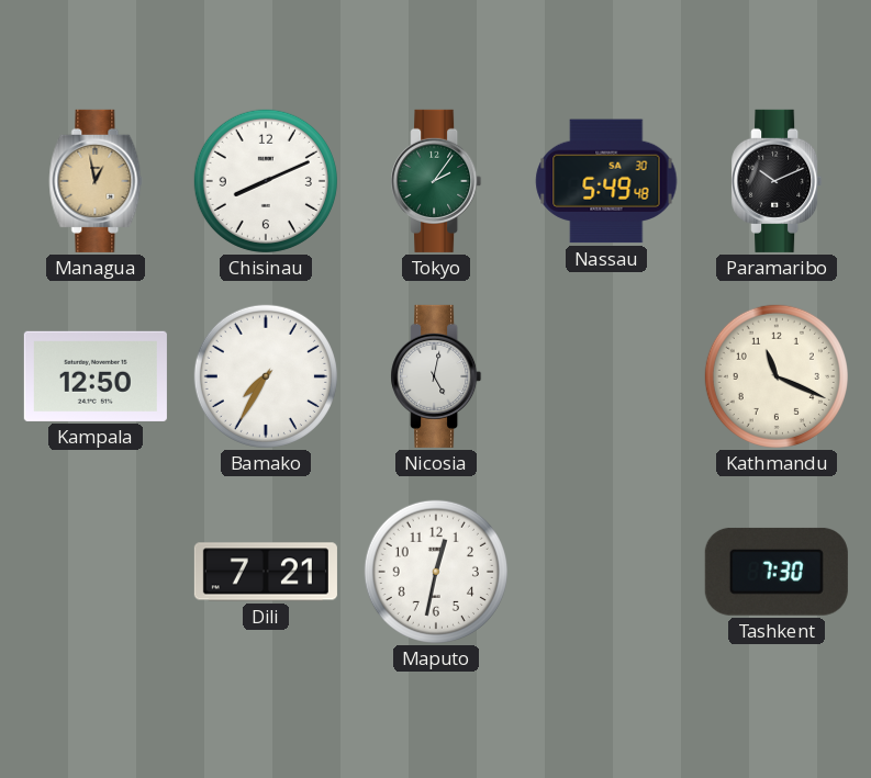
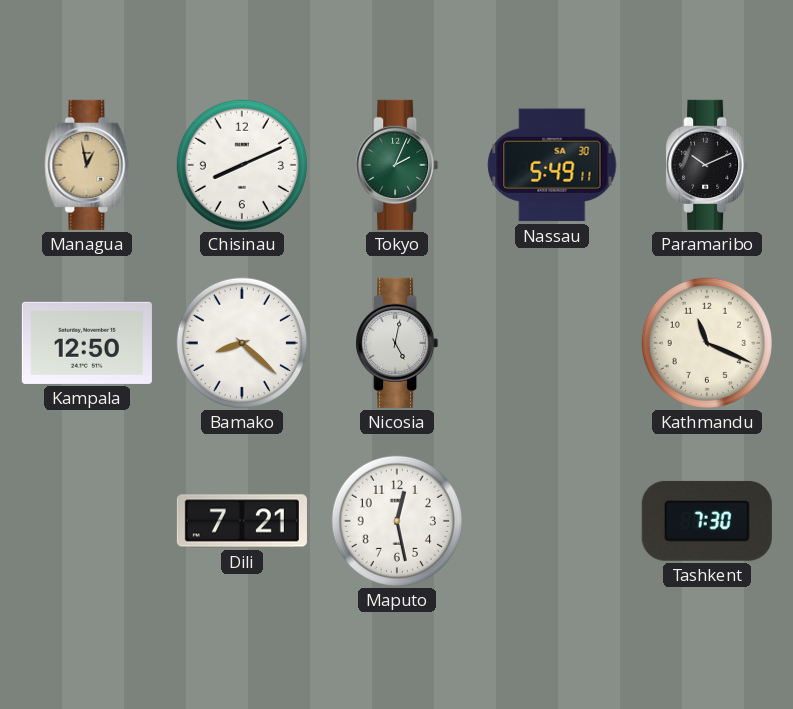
Tokyo: 2:06 -> 2:04 (397, 165)
Nassau: 5:49:48 -> 5:49:11 (552, 165)
Bamako: 7:35 -> 8:22 (242, 343)
Maputo: 12:32 -> 12:28 (397, 521)
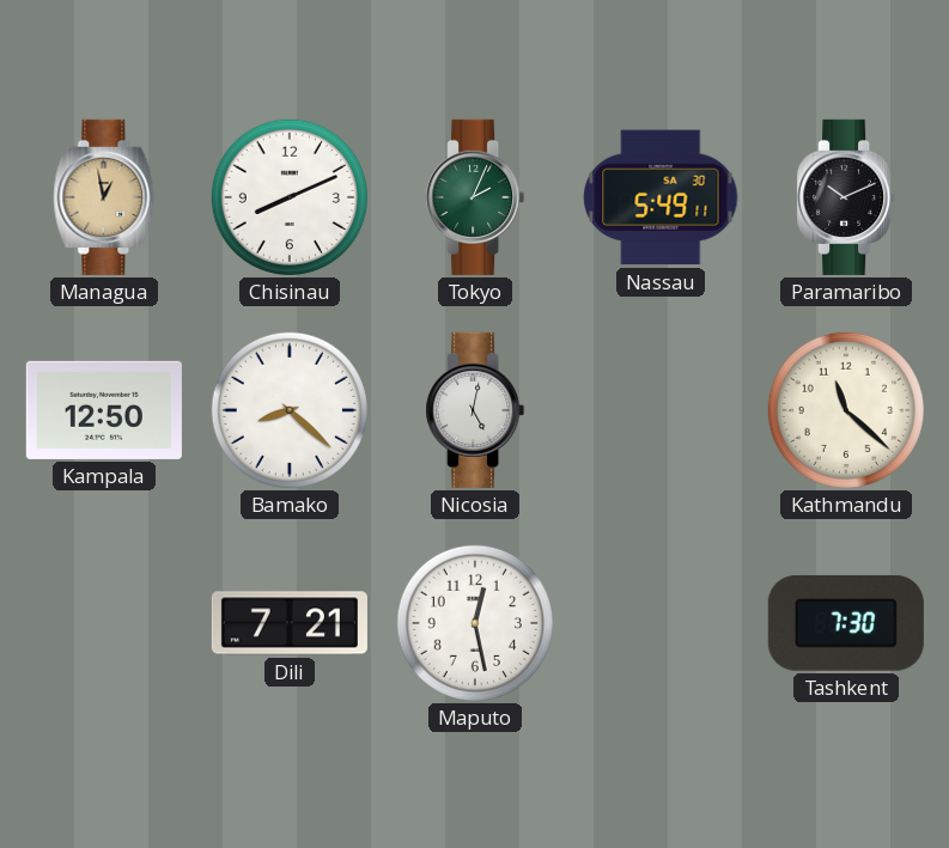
Kathmandu: 11:19 -> 11:22 (846, 410)
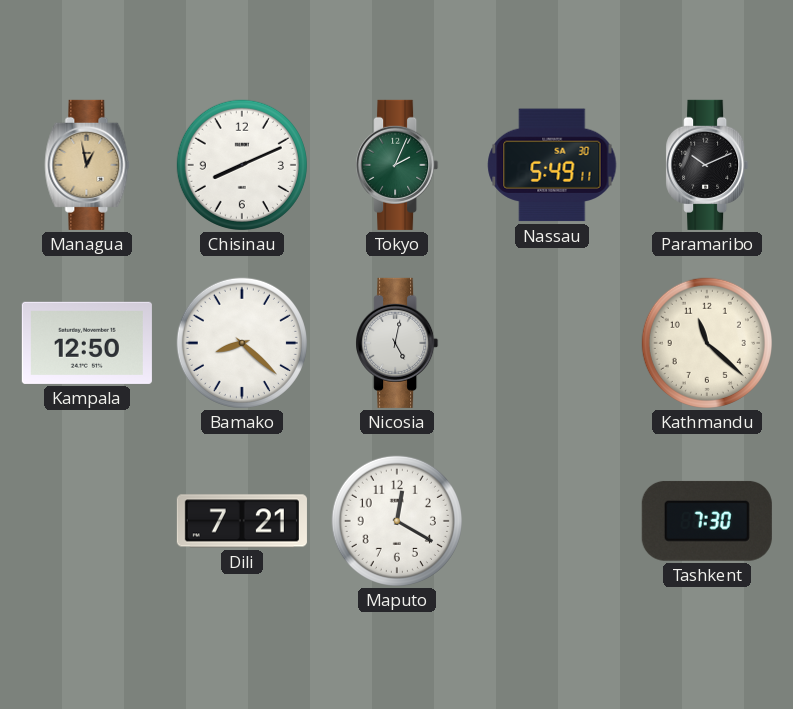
Maputo: 12:28 -> 12:20 (397, 521)
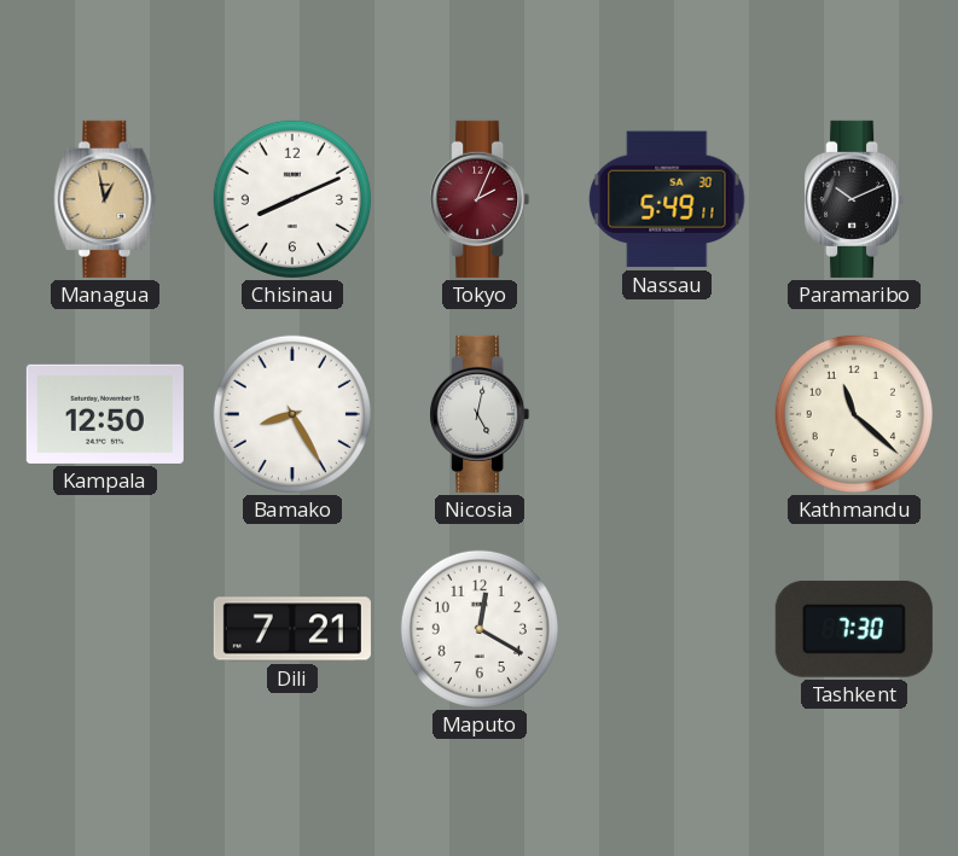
Tokyo dial: green -> burgundy (480, 199)
Bamako: 8:22 -> 8:25 (292, 414)
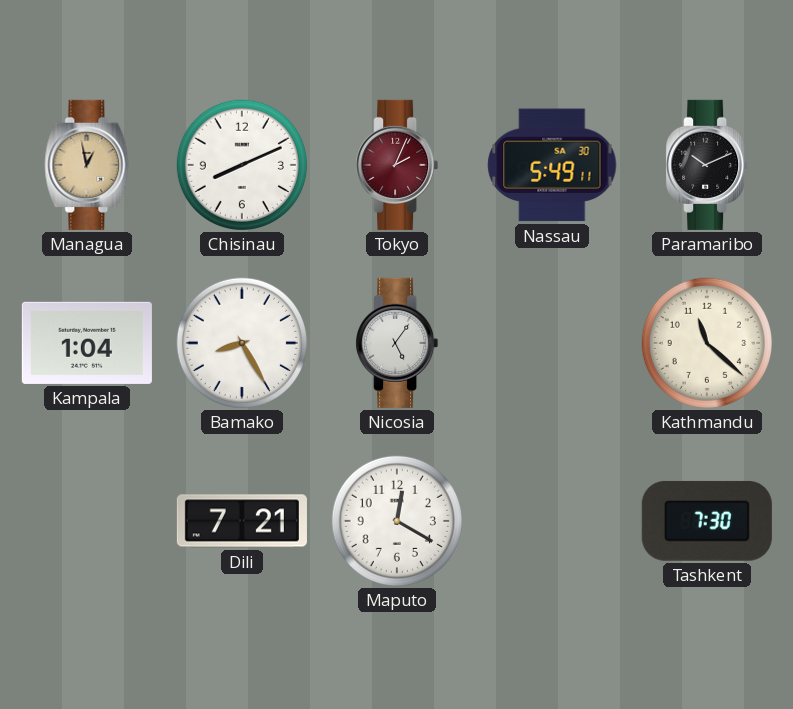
Kampala: 12:50 -> 1:04 (87, 343)
Nicosia: 5:02 -> 5:06 (397, 343)
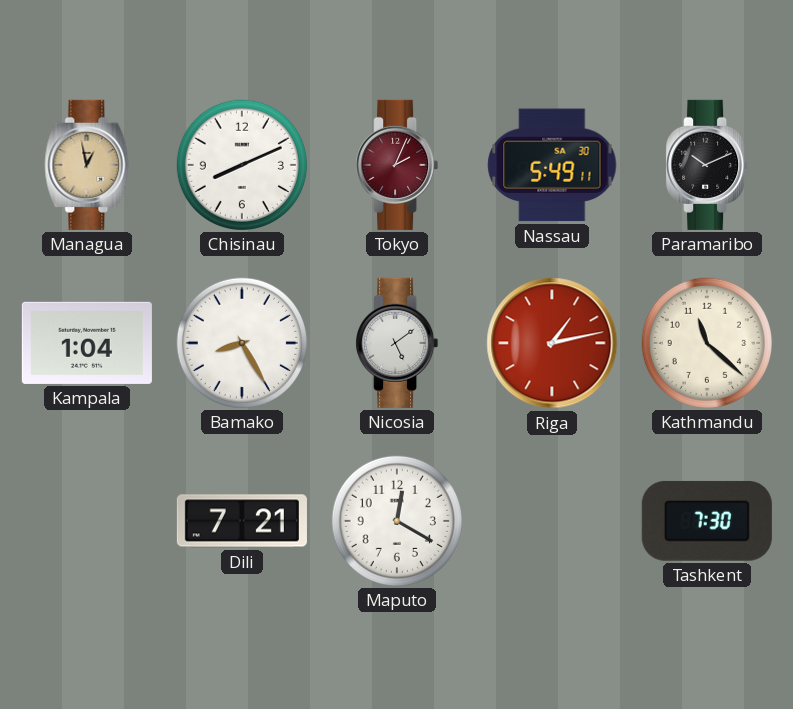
Nicosia: 5:06 -> 5:09 (397, 343)
Riga: none -> 1:13 (552, 343)
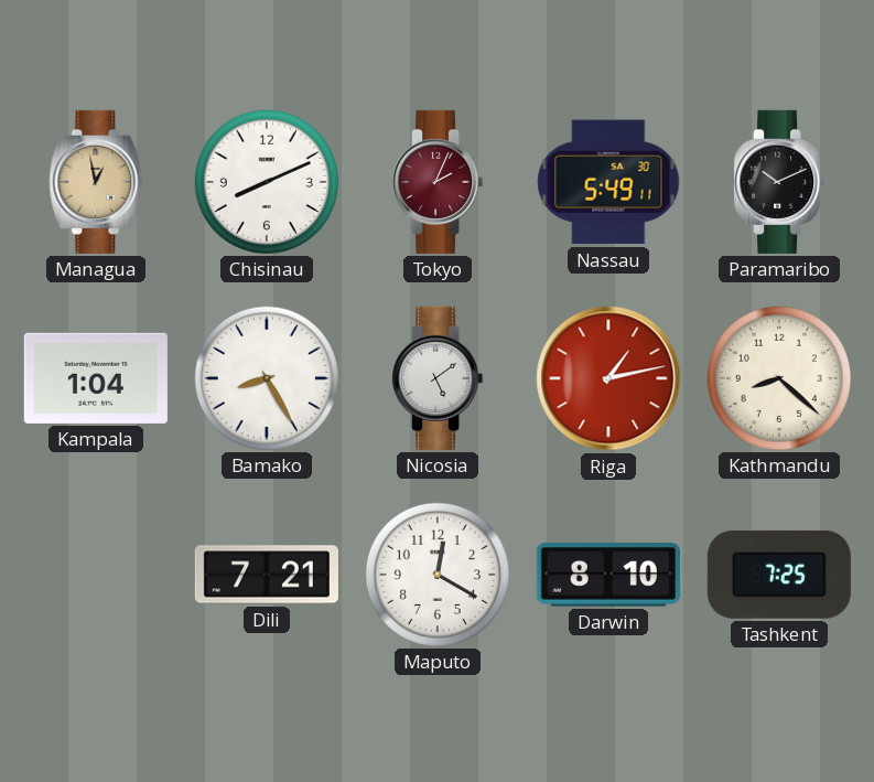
Kathmandu: 11:22 -> 8:22 (779, 378)
Darwin: none -> 8:10 (608, 575)
Tashkent: 7:30 -> 7:25 (779, 575)
